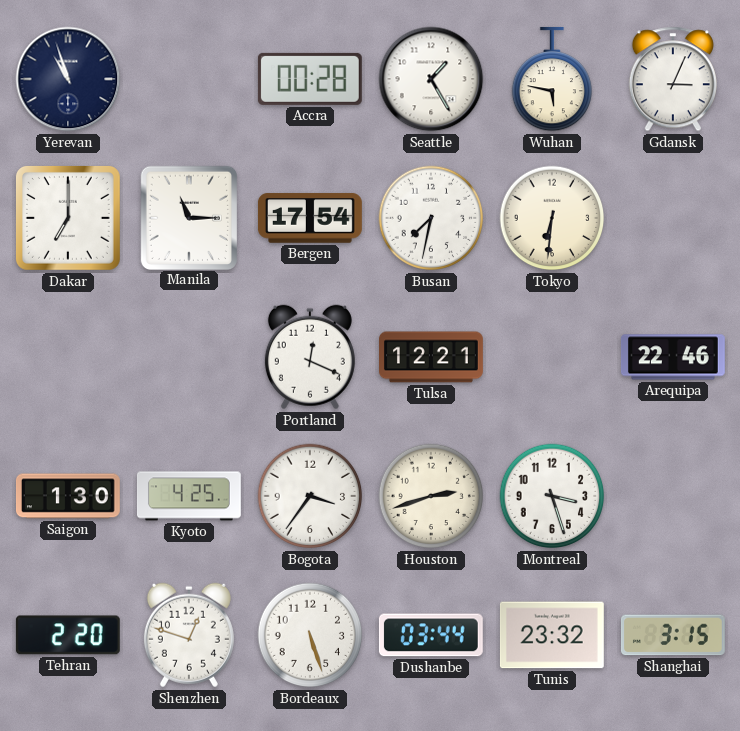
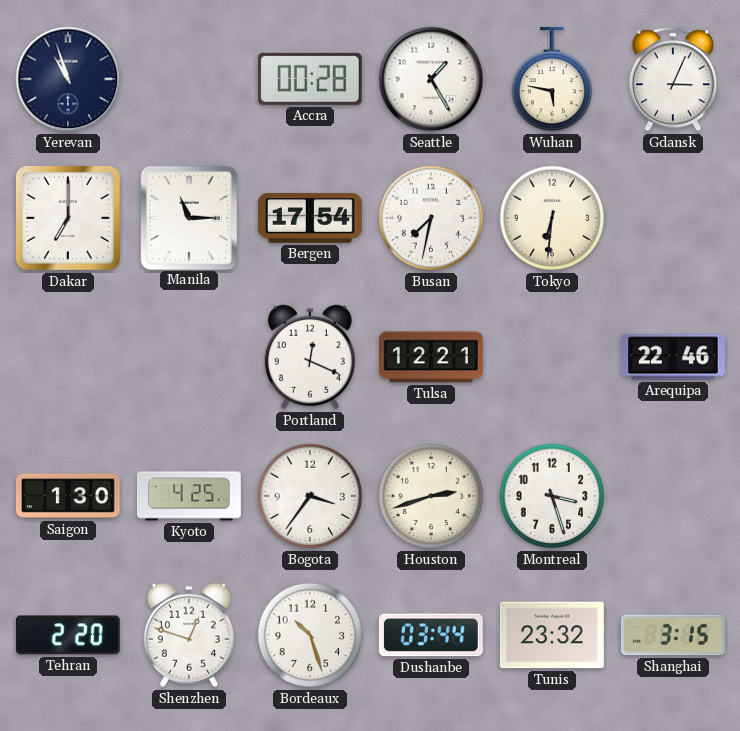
Bordeaux: 5:27 -> 10:27 (310, 635)
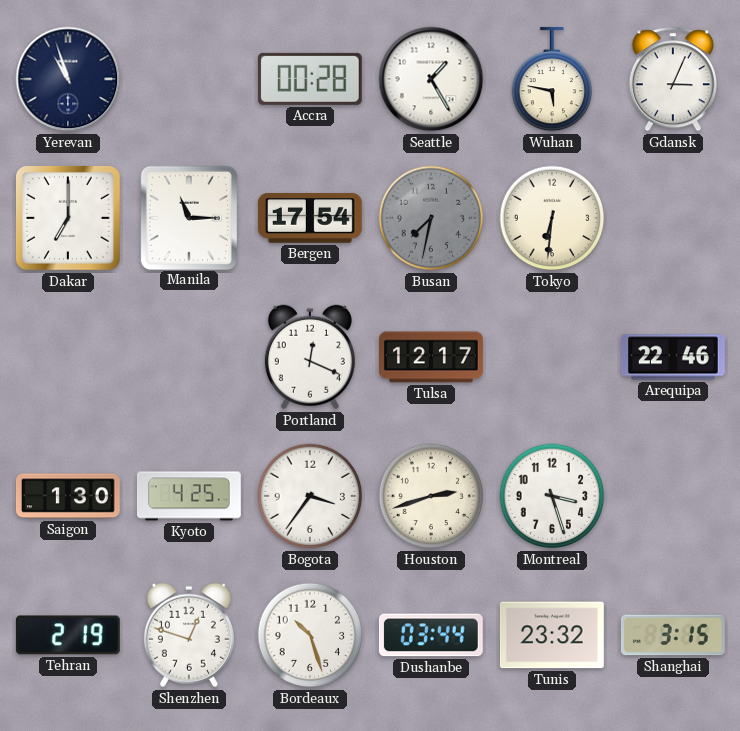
Busan dial: white -> grey (431, 218)
Tulsa: 12:21 -> 12:17 (432, 357)
Tehran: 2:20 -> 2:19 (68, 635)
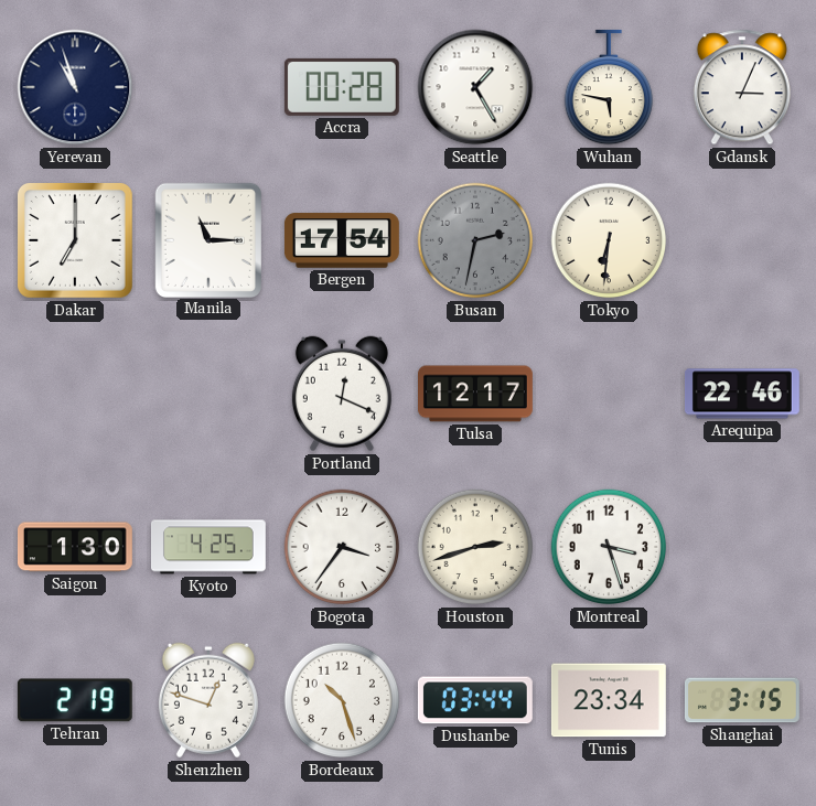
Busan: 7:32 -> 2:32 (475, 240)
Tunis: 23:32 -> 23:34 (609, 700)
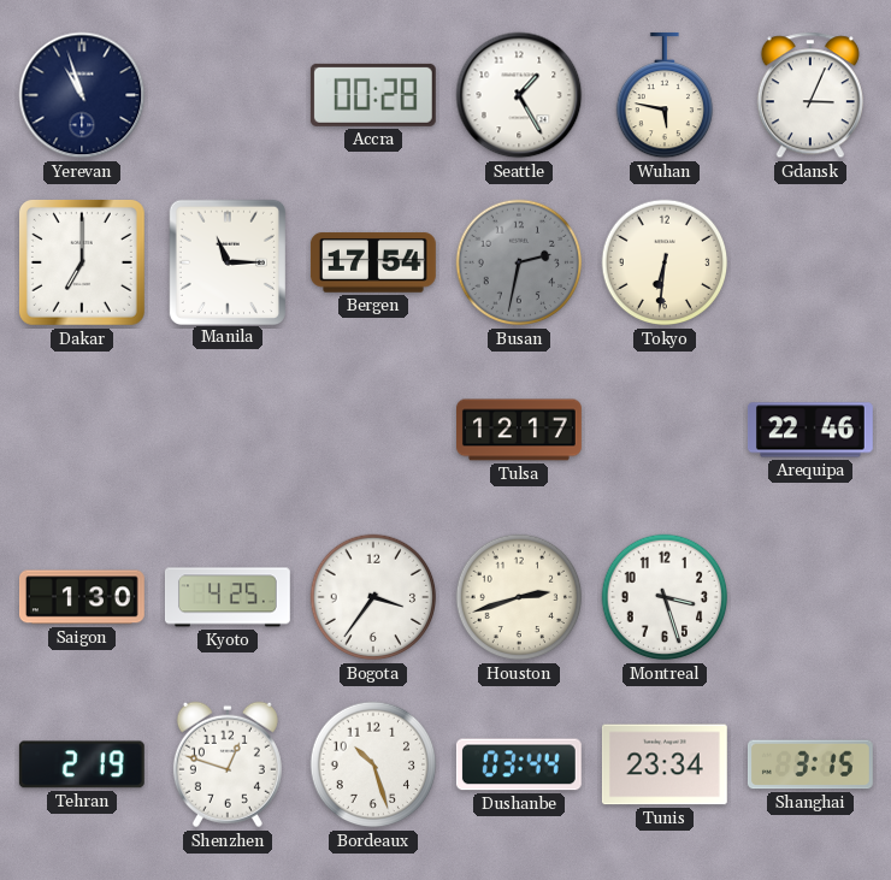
Portland: 12:19 -> none (342, 394)
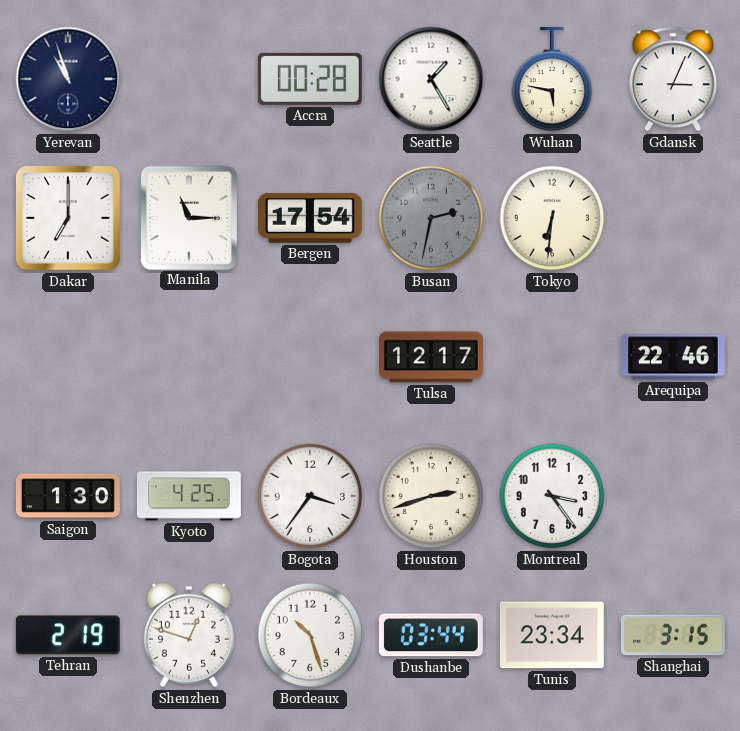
Montreal: 3:27 -> 3:24 (552, 496)
